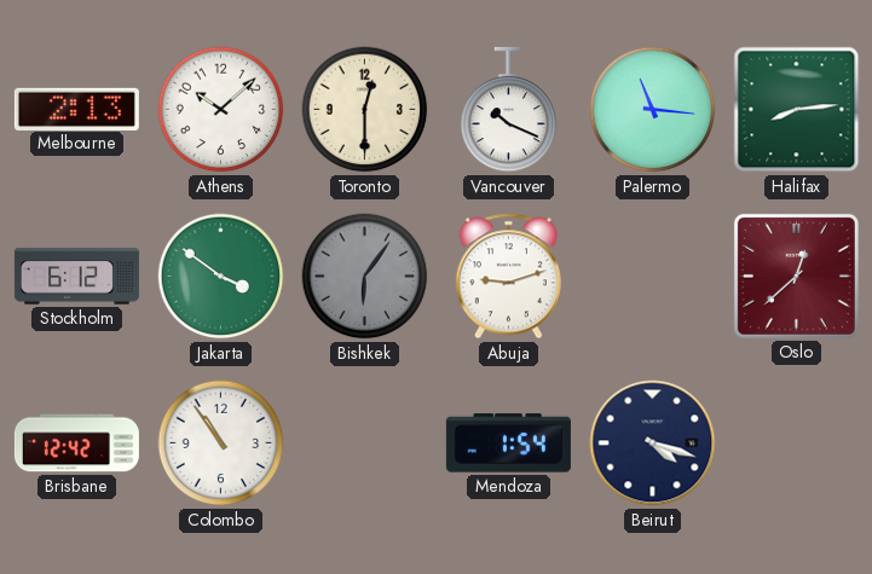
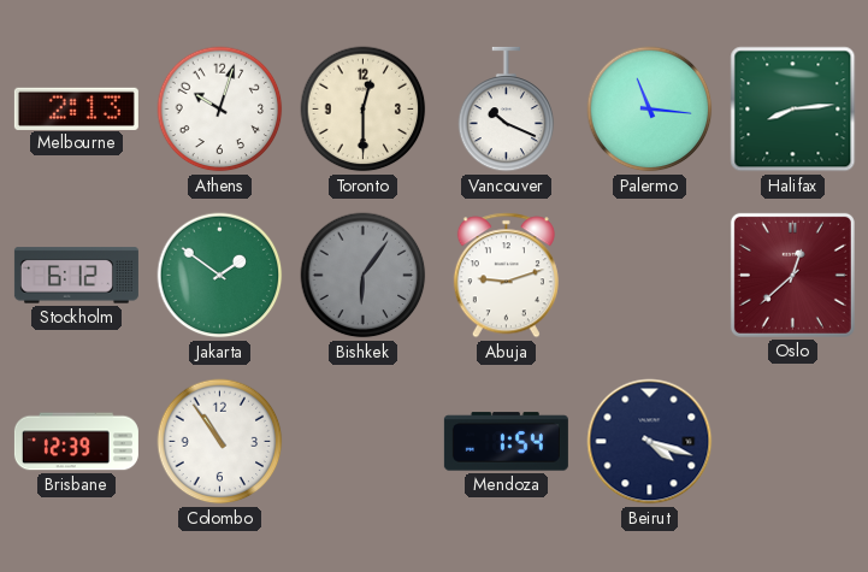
Athens: 10:08 -> 10:03 (220, 110)
Jakarta: 3:51 -> 1:51 (220, 276)
Brisbane: 12:42 -> 12:39 (76, 442)
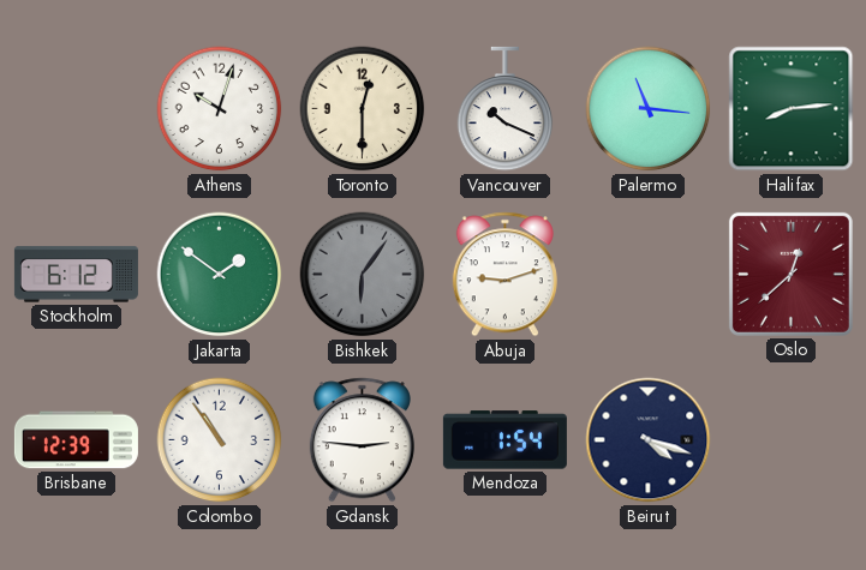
Melbourne: 2:13 -> none (76, 108)
Gdansk: none -> 2:46 (362, 440)
